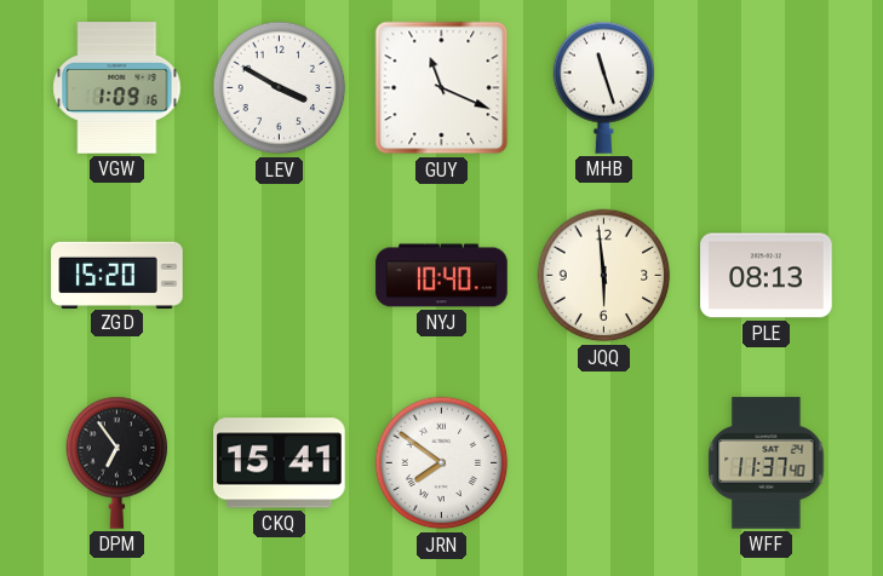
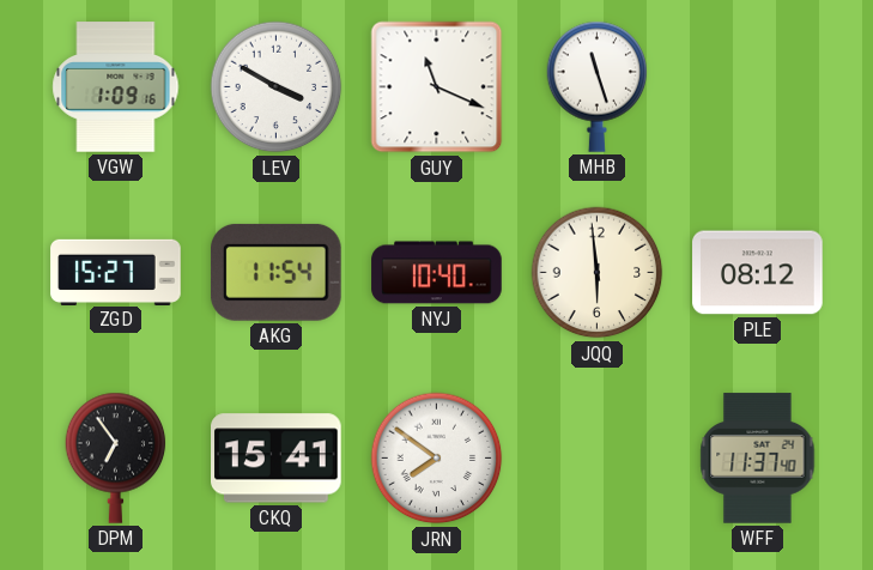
ZGD: 15:20 -> 15:27 (116, 272)
AKG: none -> 11:54 (275, 272)
PLE: 08:13 -> 08:12 (758, 273)
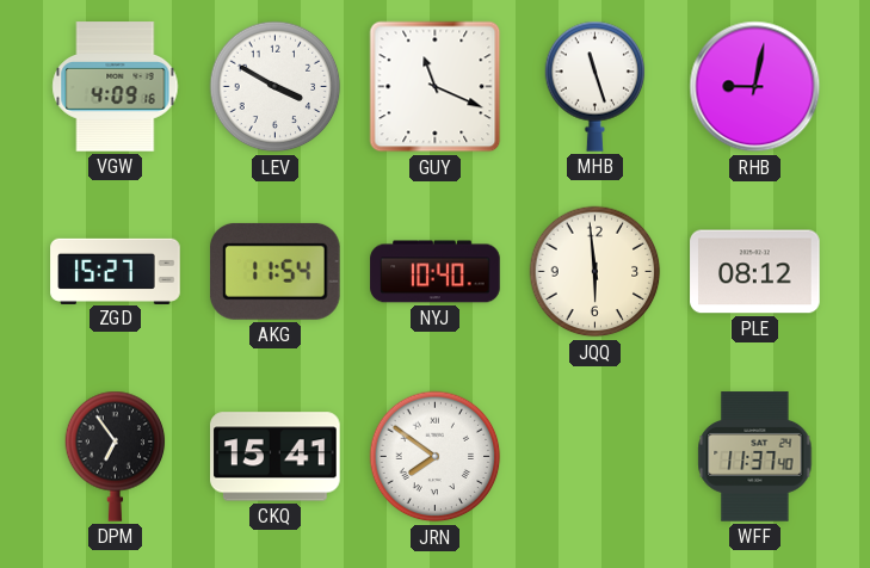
VGW: 1:09 -> 4:09 (116, 87)
RHB: none -> 9:02 (755, 87)
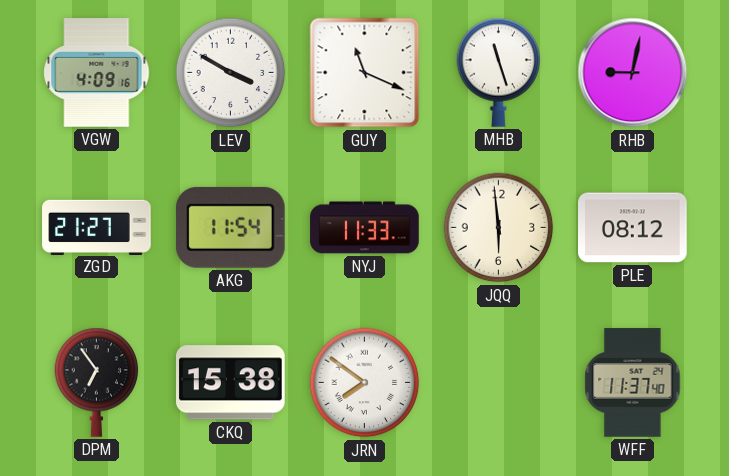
ZGD: 15:27 -> 21:27 (97, 227)
NYJ: 10:40 -> 11:33 (365, 228)
CKQ: 15:41 -> 15:38 (231, 383)
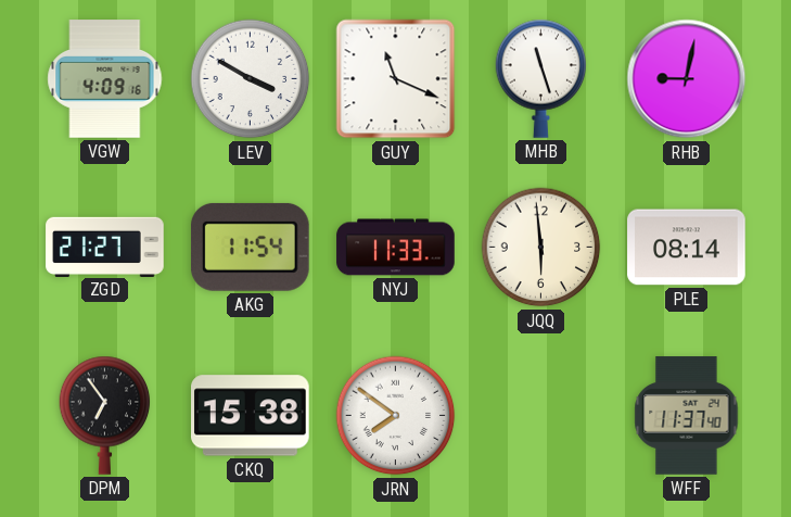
PLE: 08:12 -> 08:14 (687, 248)
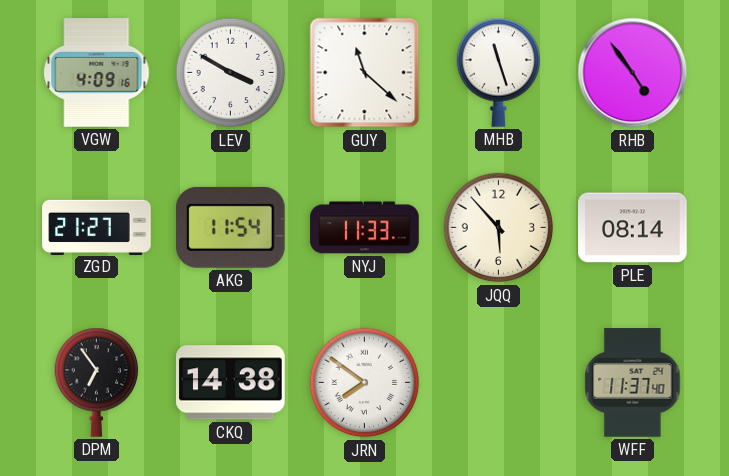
GUY: 11:19 -> 11:22 (365, 73)
RHB: 9:02 -> 4:54 (633, 73)
JQQ: 5:59 -> 5:53 (499, 228)
CKQ: 15:38 -> 14:38 (231, 383)
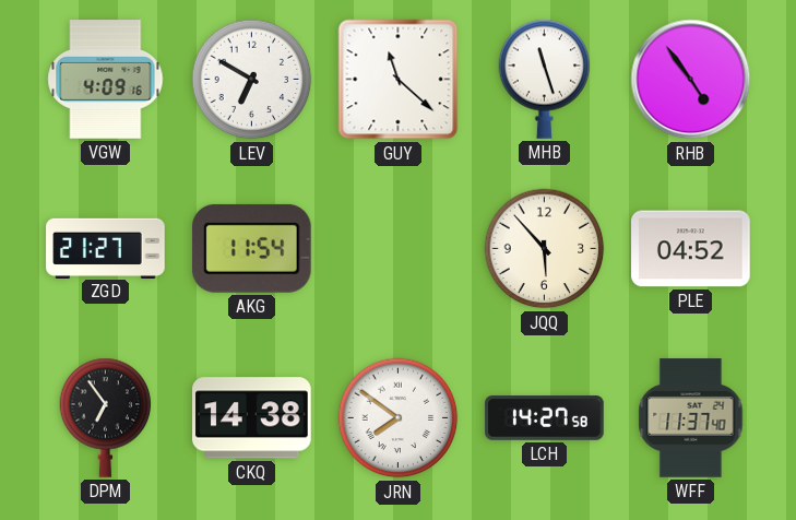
LEV: 3:50 -> 6:50 (252, 80)
NYJ: 11:33 -> none (365, 228)
PLE: 08:14 -> 04:52 (691, 249)
LCH: none -> 14:27 (545, 418)
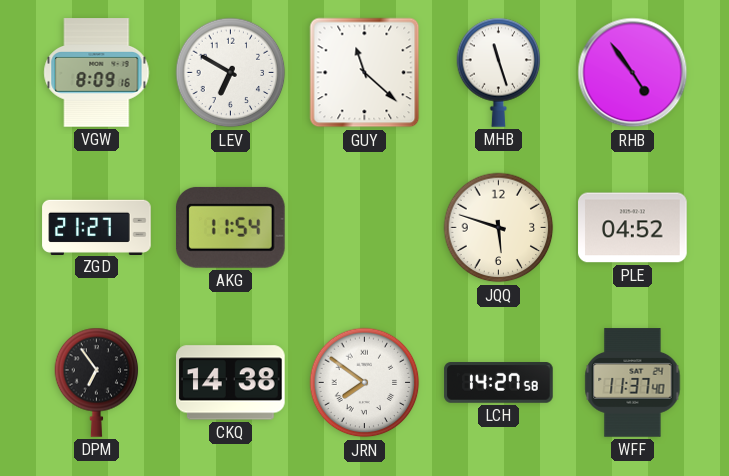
VGW: 4:09 -> 8:09 (97, 73)
JQQ: 5:53 -> 5:48 (499, 228)
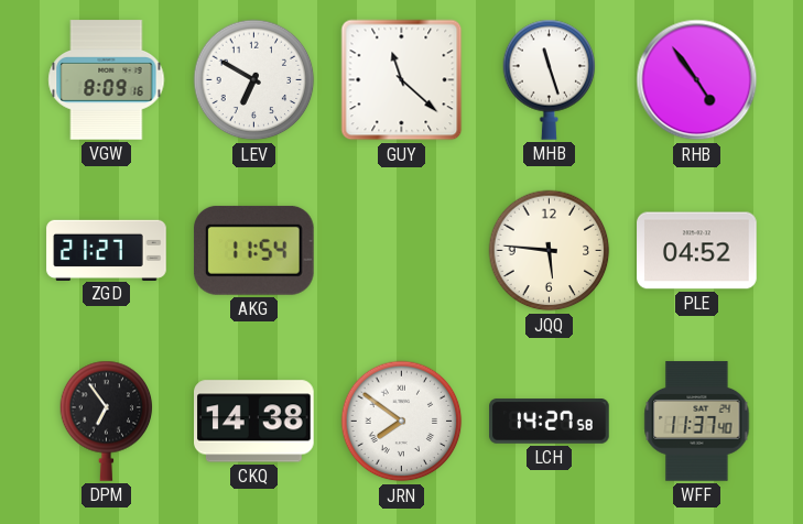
JQQ: 5:48 -> 5:46 (550, 251)
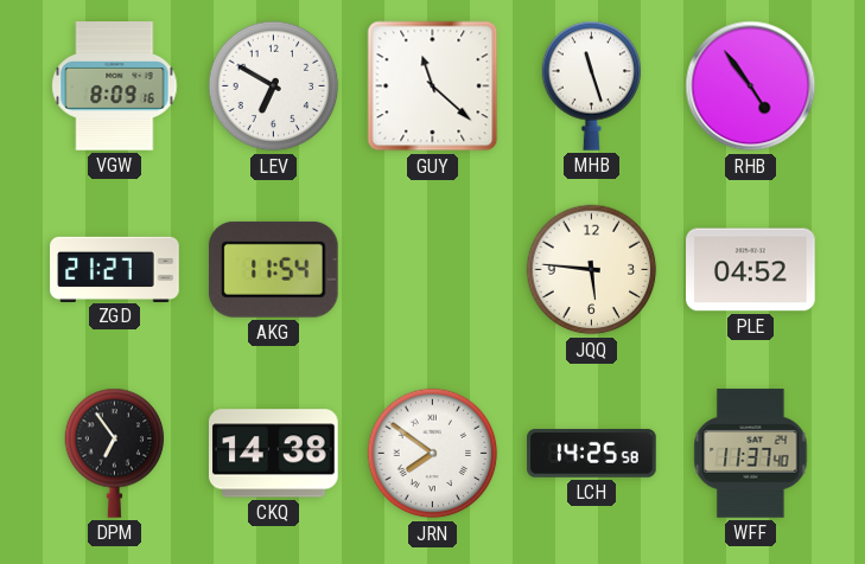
LCH: 14:27 -> 14:25 (592, 454)
